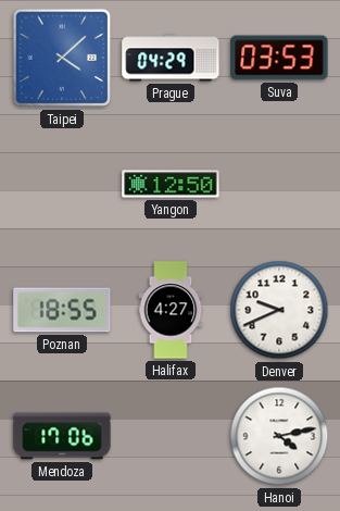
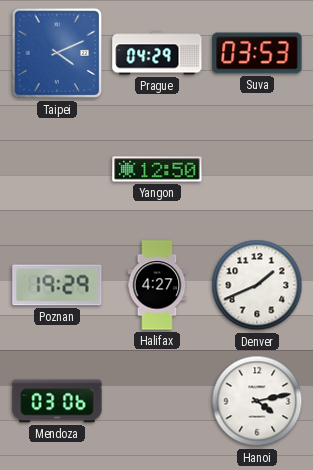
Taipei: 4:08 -> 4:11 (57, 53)
Poznan: 18:55 -> 19:29 (57, 285)
Denver: 9:41 -> 1:41 (257, 285)
Mendoza: 17:06 -> 03:06 (57, 401)
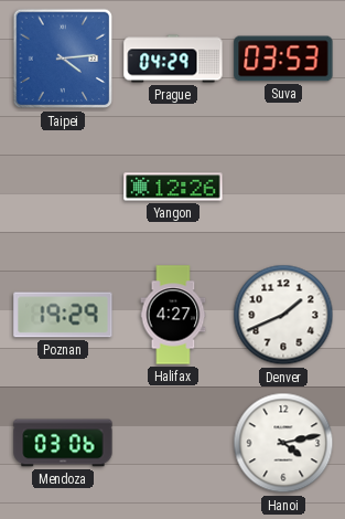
Taipei: 4:11 -> 4:14 (63, 59)
Yangon: 12:50 -> 12:26 (173, 187)
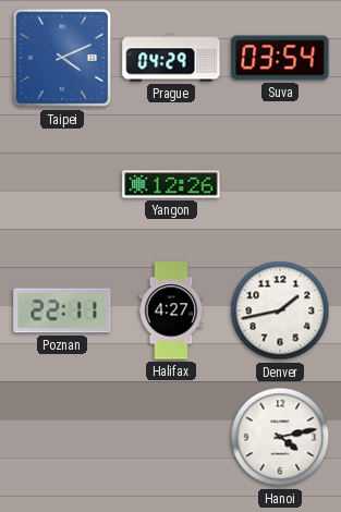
Taipei: 4:14 -> 4:11 (62, 58)
Suva: 03:53 -> 03:54 (280, 58)
Poznan: 19:29 -> 22:11 (62, 310)
Denver: 1:41 -> 1:43 (280, 310)
Mendoza: 03:06 -> none (63, 443)
